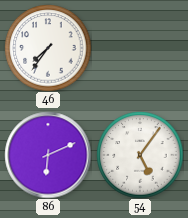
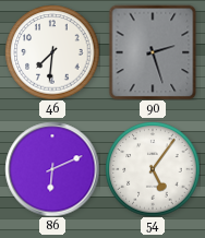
46: 7:36 -> 7:31 (52, 52)
90: none -> 2:27 (153, 52)
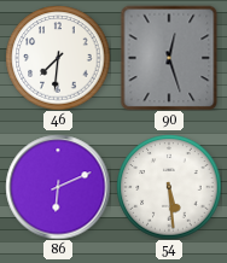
90: 2:27 -> 12:27 (169, 58)
54: 5:06 -> 5:29 (169, 187)
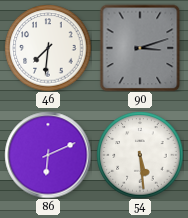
90: 12:27 -> 3:12 (140, 48)
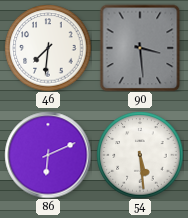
90: 3:12 -> 3:29 (140, 48)
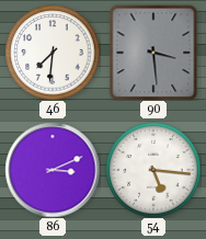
86: 6:11 -> 3:11 (53, 170)
54: 5:29 -> 5:16 (153, 170)
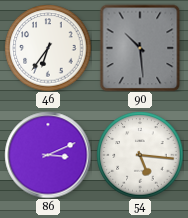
46: 7:31 -> 6:36 (48, 48)
90: 3:29 -> 10:29 (140, 48)
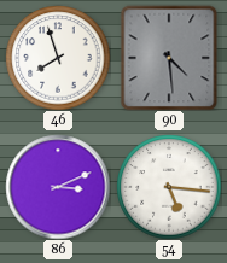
46: 6:36 -> 7:57 (58, 58)
90: 10:29 -> 4:29 (169, 58)
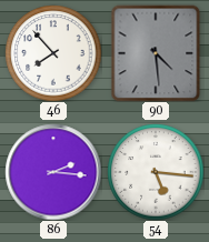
46: 7:57 -> 7:53 (53, 53)
86: 3:11 -> 2:16 (53, 172)
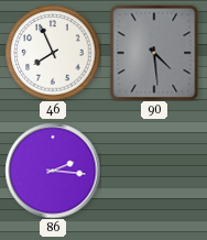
46: 7:53 -> 7:56 (53, 53)
54: 5:16 -> none (156, 172)
